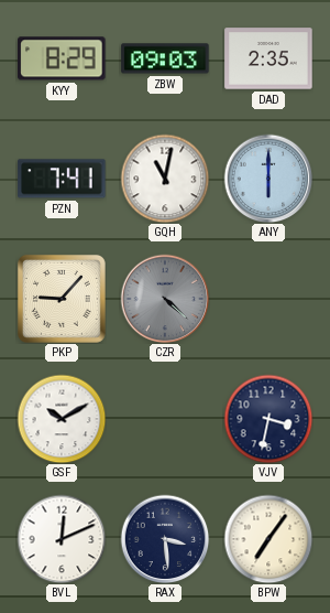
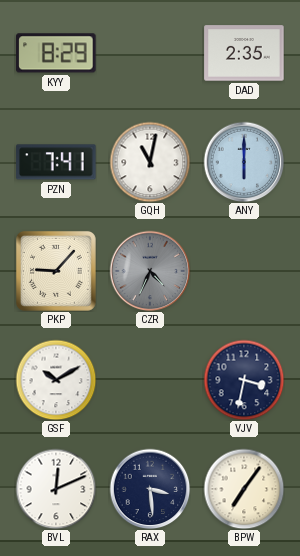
ZBW: 09:03 -> none (165, 58)
CZR: 4:22 -> 4:34 (150, 271)
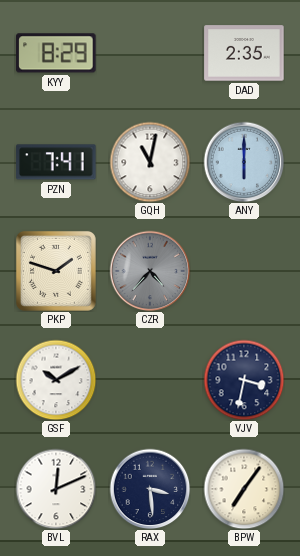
PKP: 9:07 -> 1:48 (56, 271)
CZR: 4:34 -> 4:37 (150, 271)
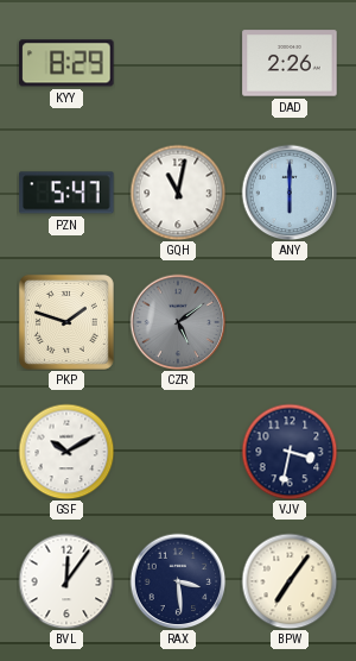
DAD: 2:35 -> 2:26 (290, 63)
PZN: 7:41 -> 5:47 (66, 193)
CZR: 4:37 -> 5:09 (178, 322)
BVL: 12:11 -> 12:06 (66, 581)
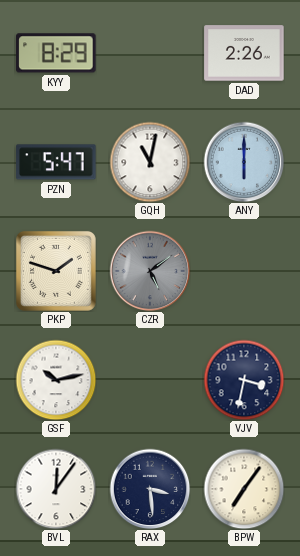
GSF: 10:10 -> 10:13 (56, 380)
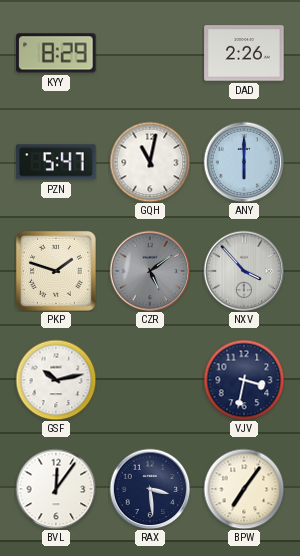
NXV: none -> 3:53 (244, 271)
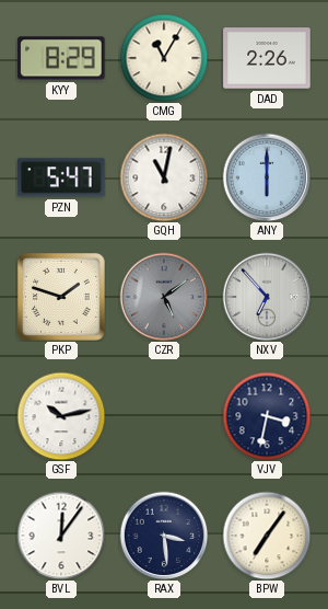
CMG: none -> 11:05 (164, 58)
NXV: 3:53 -> 6:53 (267, 297)
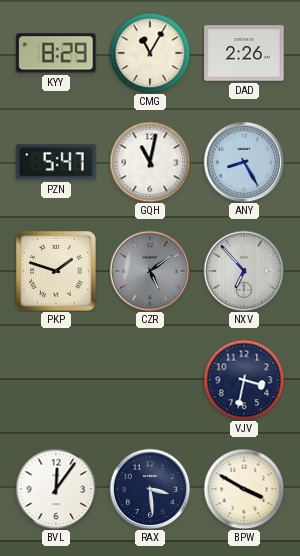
ANY: 6:00 -> 8:25 (244, 162)
GSF: 10:13 -> none (61, 416)
BPW: 7:06 -> 3:50 (244, 489)
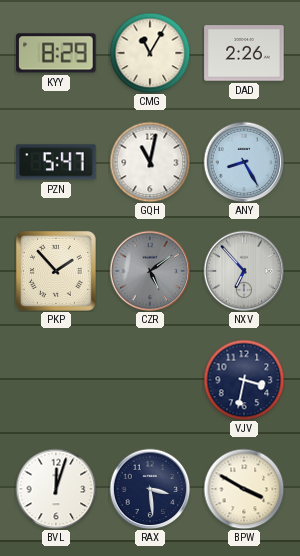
PKP: 1:48 -> 1:53 (56, 271)
BVL: 12:06 -> 12:03 (56, 489)
